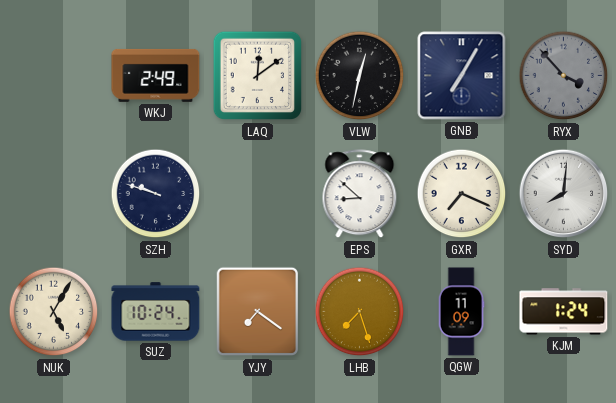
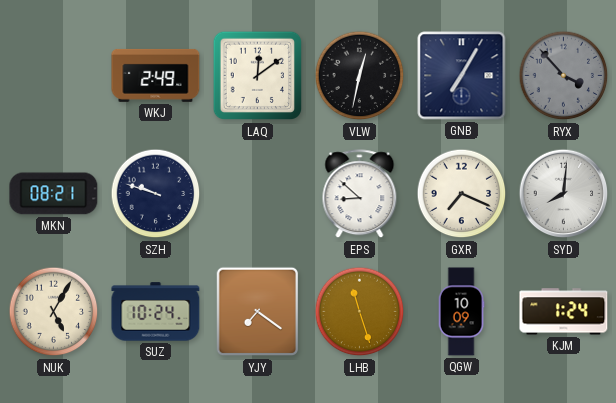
MKN: none -> 08:21 (54, 194)
LHB: 7:27 -> 11:27 (360, 312)
QGW: 11:09 -> 10:09 (461, 312)
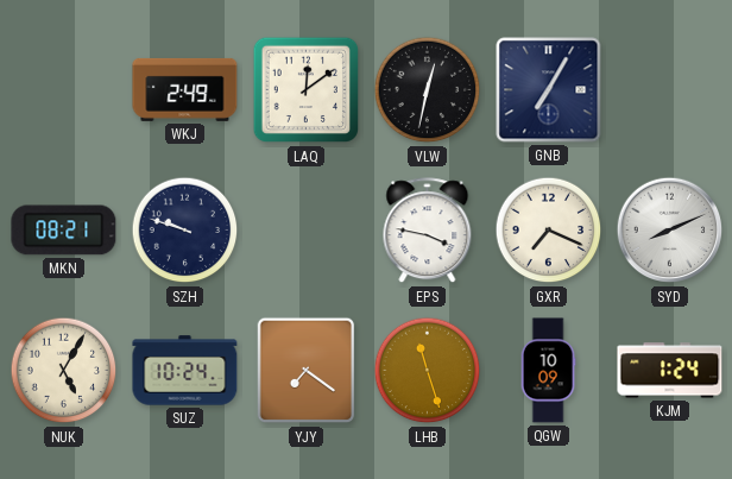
RYX: 3:53 -> none (564, 76)
EPS: 8:52 -> 3:47 (428, 231)
SYD: 8:01 -> 8:11 (670, 231)
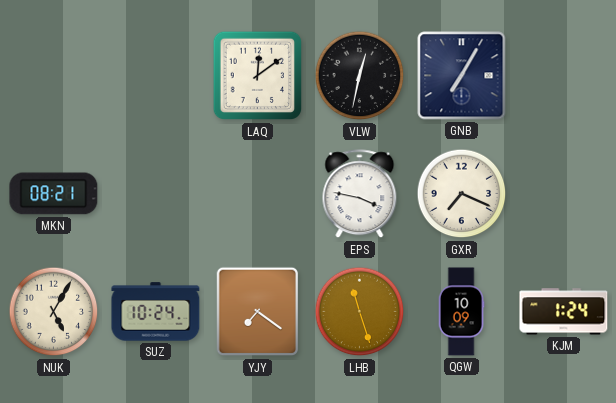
WKJ: 2:49 -> none (185, 89)
SZH: 9:48 -> none (185, 231)
SYD: 8:11 -> none (670, 231)
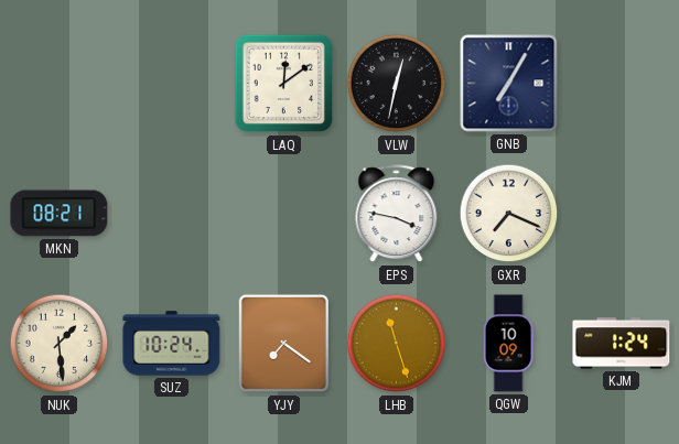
NUK: 5:05 -> 1:29 (60, 344)
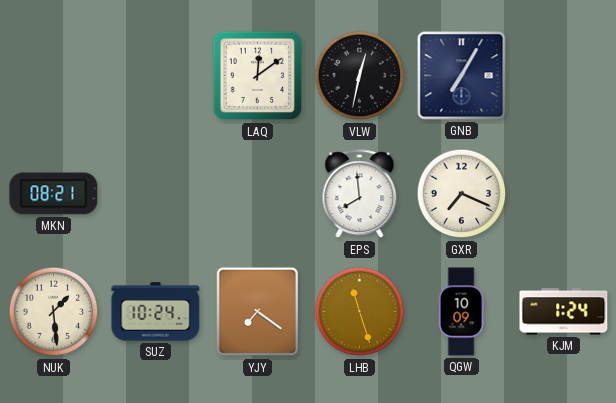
EPS: 3:47 -> 7:59 (360, 194)
